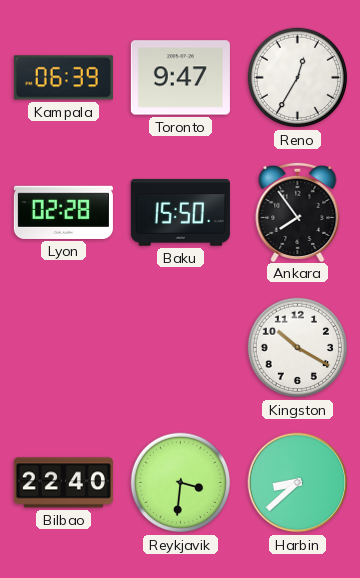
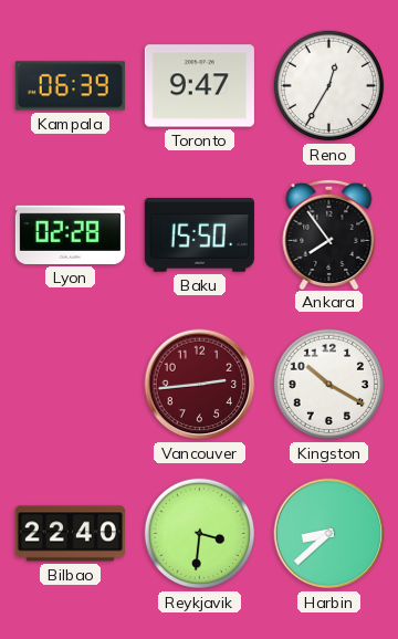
Vancouver: none -> 2:44 (200, 385)
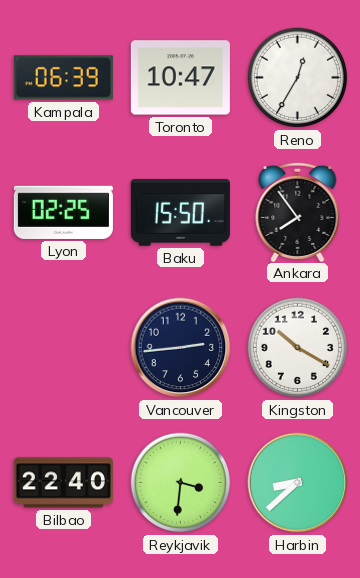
Toronto: 9:47 -> 10:47 (180, 78)
Lyon: 02:28 -> 02:25 (63, 212)
Vancouver dial: burgundy -> navy (181, 348)
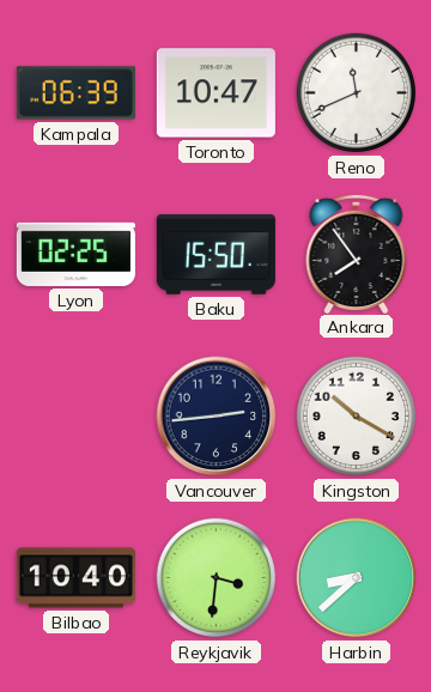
Reno: 12:35 -> 11:41 (357, 93)
Bilbao: 22:40 -> 10:40 (75, 578)
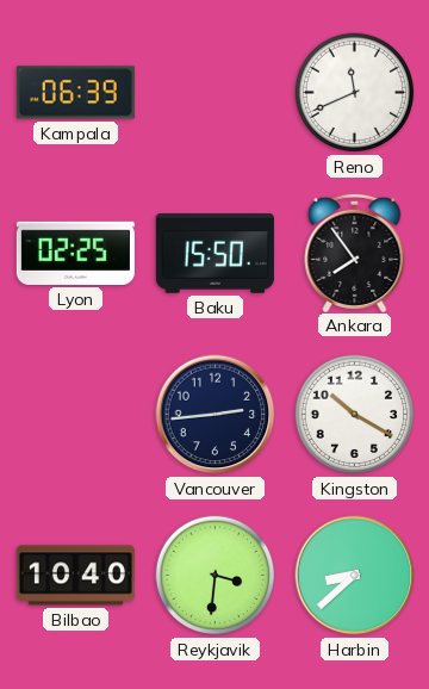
Toronto: 10:47 -> none (215, 93)
